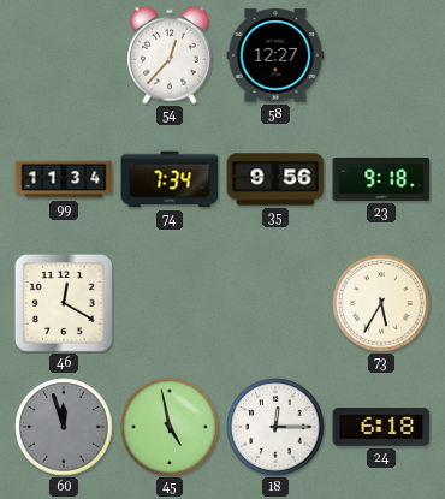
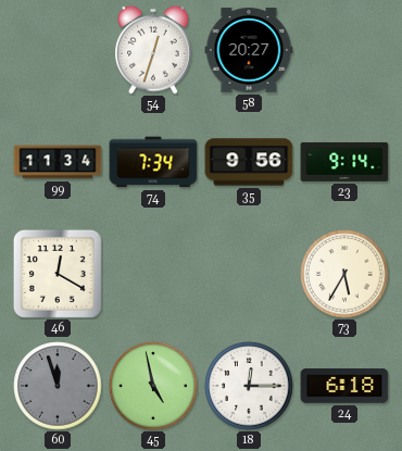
54: 12:37 -> 12:33 (153, 50)
58: 12:27 -> 20:27 (249, 50)
23: 9:18 -> 9:14 (344, 162)
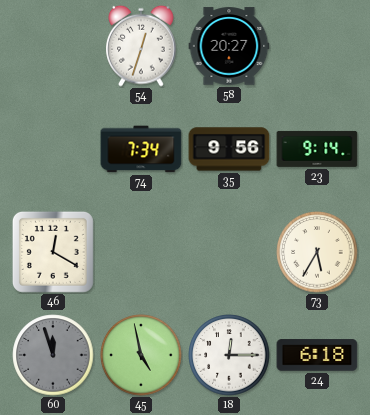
99: 11:34 -> none (58, 162)
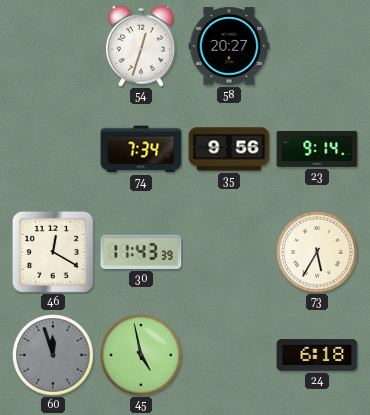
30: none -> 11:43 (141, 252)
18: 12:15 -> none (229, 355)
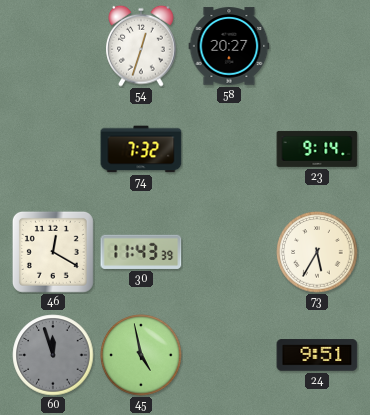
74: 7:34 -> 7:32 (141, 149)
35: 9:56 -> none (229, 149)
24: 6:18 -> 9:51 (317, 355)
